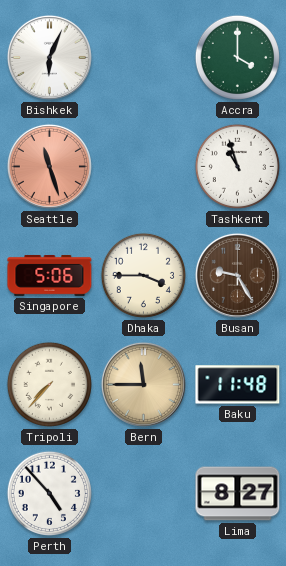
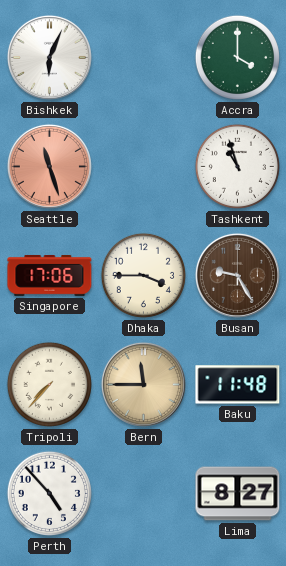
Singapore: 5:06 -> 17:06 (50, 275)
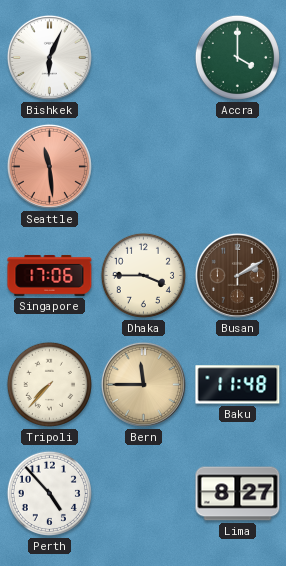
Seattle: 11:27 -> 11:29 (49, 166)
Tashkent: 10:57 -> none (237, 166)
Busan: 9:25 -> 2:10 (237, 275)
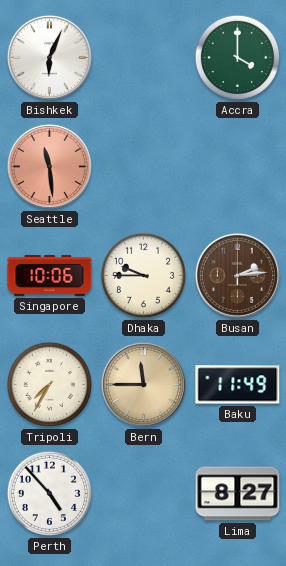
Singapore: 17:06 -> 10:06 (50, 275)
Dhaka: 3:45 -> 9:45 (143, 275)
Busan: 2:10 -> 2:14 (237, 275)
Tripoli: 7:37 -> 7:35 (49, 384)
Baku: 11:48 -> 11:49 (238, 385)
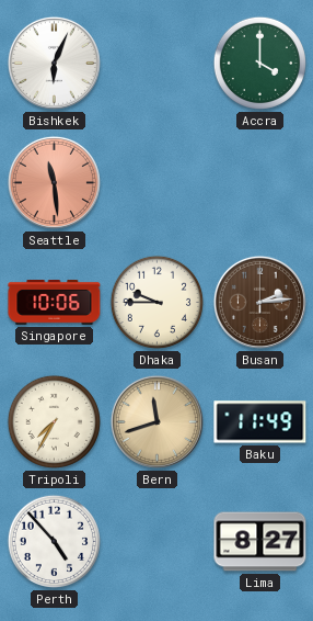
Bern: 11:45 -> 11:42 (156, 421)
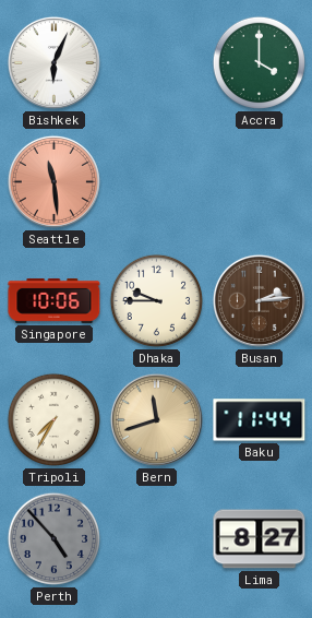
Baku: 11:49 -> 11:44 (260, 420)
Perth dial: white -> grey (53, 538)
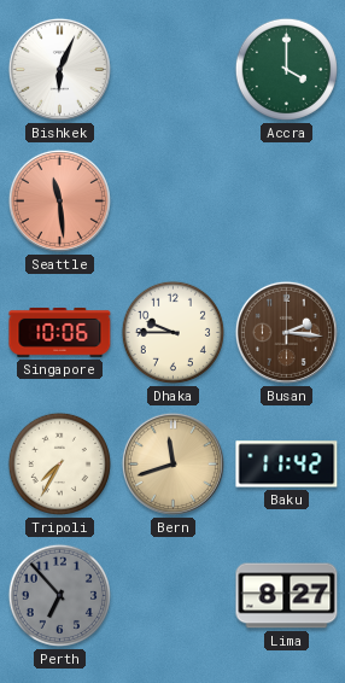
Busan: 2:14 -> 2:16 (286, 332)
Baku: 11:44 -> 11:42 (287, 465)
Perth: 4:53 -> 6:53 (59, 595)
